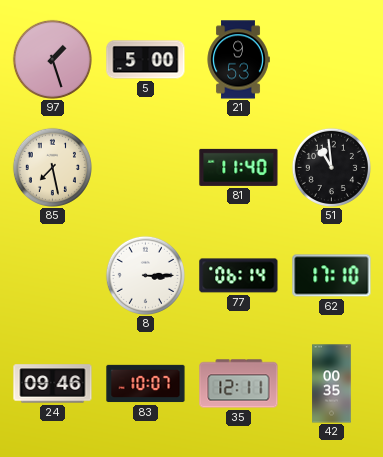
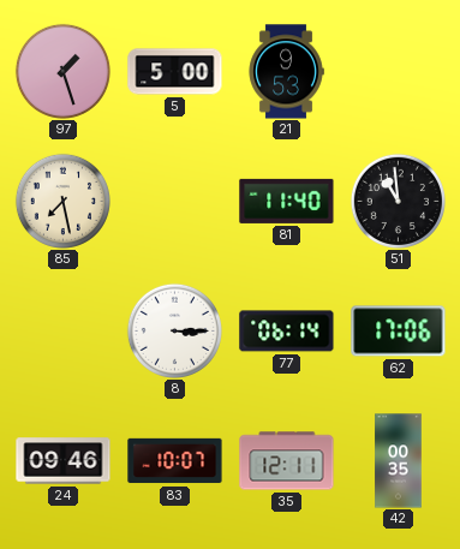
62: 17:10 -> 17:06 (399, 332)
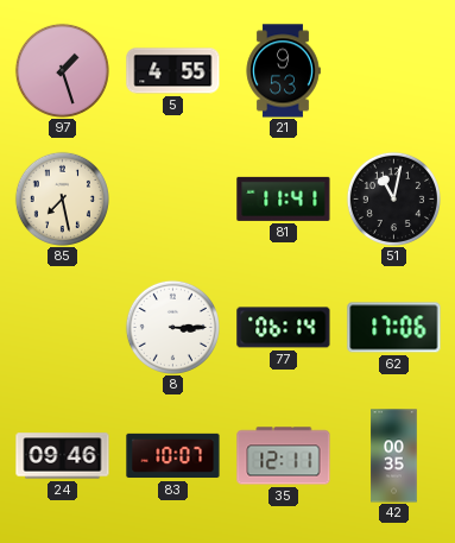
5: 5:00 -> 4:55 (173, 71)
81: 11:40 -> 11:41 (284, 198)
51: 10:59 -> 11:02 (393, 198)
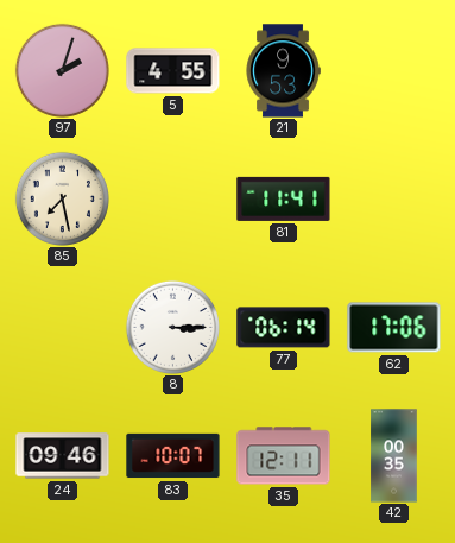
97: 1:27 -> 2:03 (62, 70)
51: 11:02 -> none (393, 198)
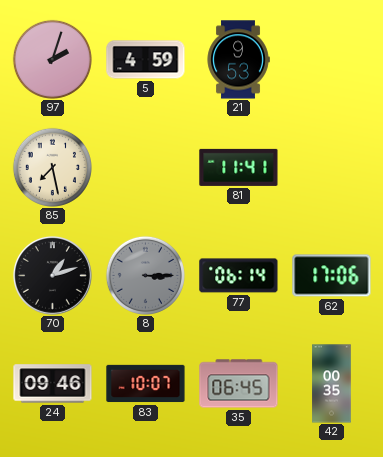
5: 4:55 -> 4:59 (146, 60)
70: none -> 1:12 (52, 275)
8 dial: white -> grey (145, 275)
35: 12:11 -> 06:45 (239, 384)
